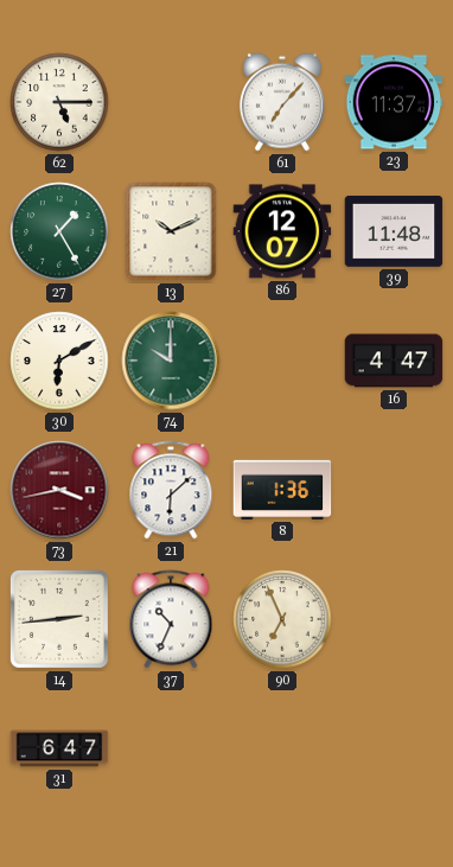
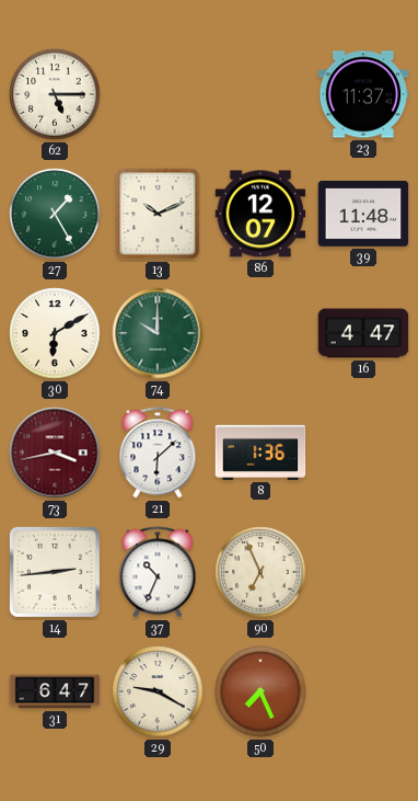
61: 7:07 -> none (282, 102)
29: none -> 9:20 (158, 691)
50: none -> 7:26 (260, 691)
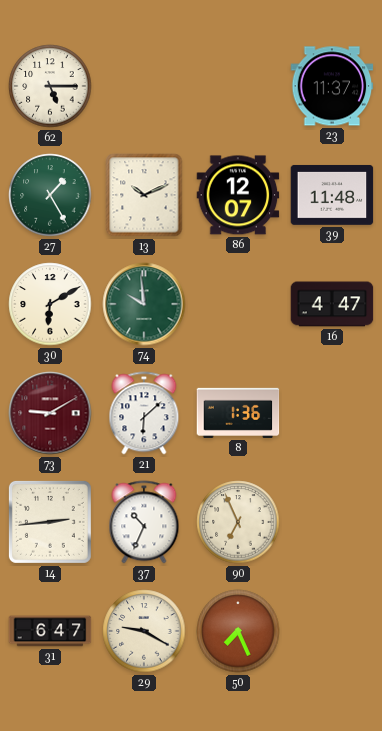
74: 10:00 -> 9:59 (144, 304)
73: 3:43 -> 9:10 (50, 413)
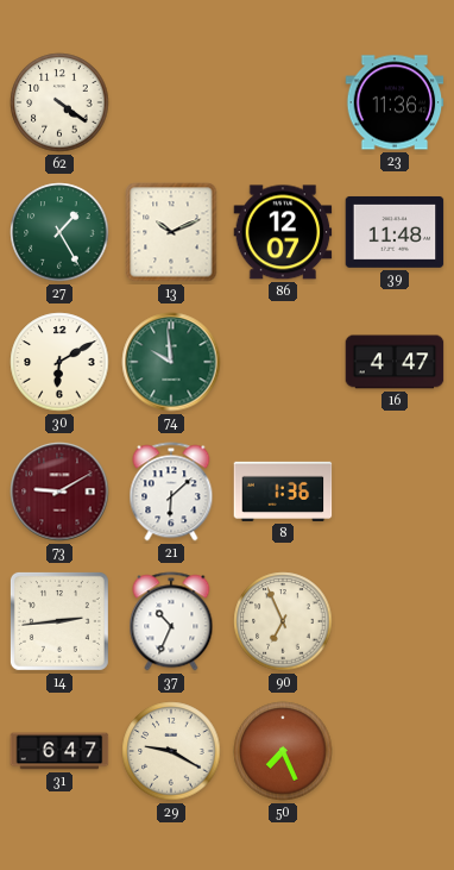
62: 5:15 -> 4:21 (59, 102)
23: 11:37 -> 11:36 (395, 102)
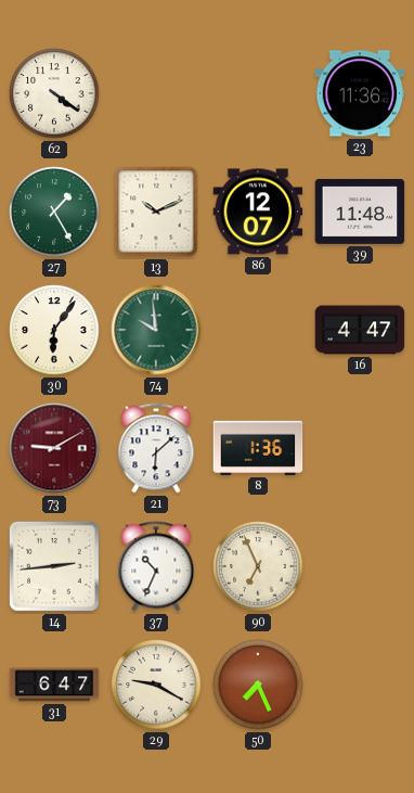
30: 6:10 -> 6:06 (54, 330)
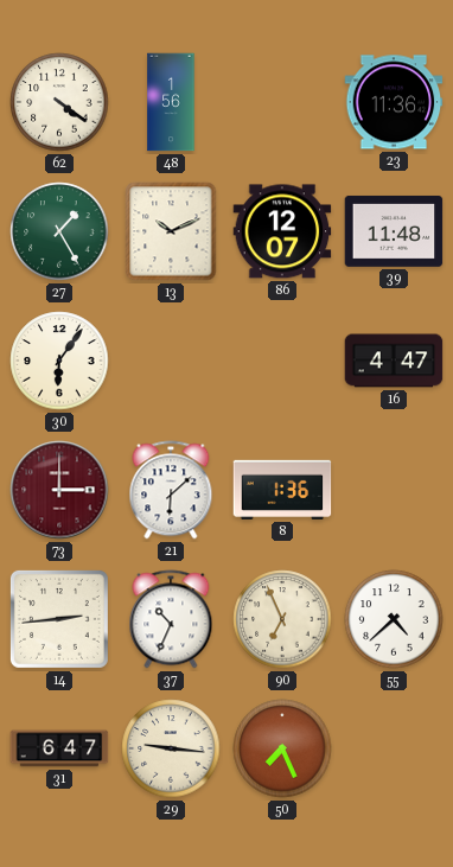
48: none -> 1:56 (171, 102)
74: 9:59 -> none (156, 330)
73: 9:10 -> 3:00 (59, 490)
55: none -> 4:38 (394, 619)
29: 9:20 -> 9:16 (171, 748)
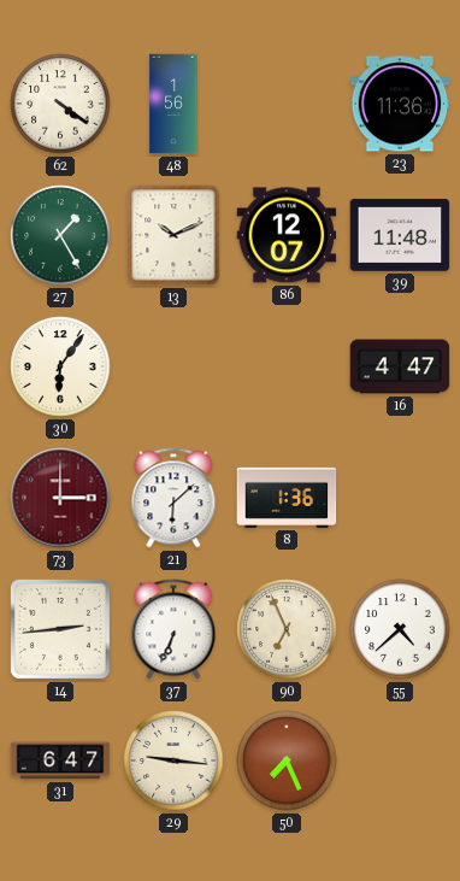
37: 10:34 -> 6:34 (173, 629)
